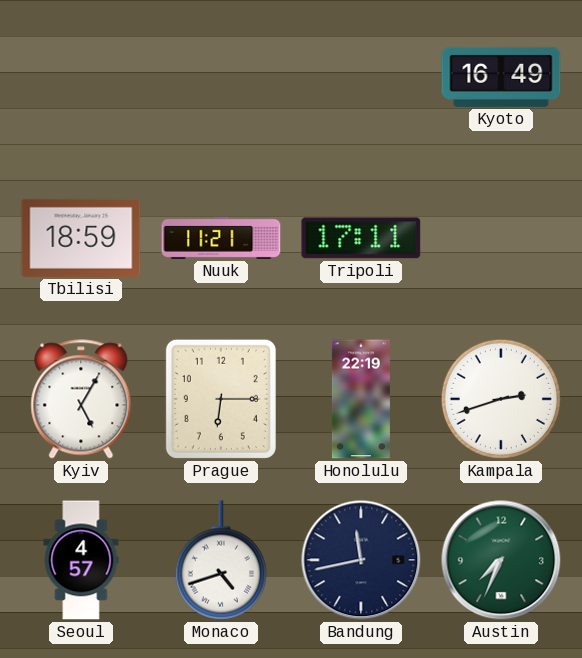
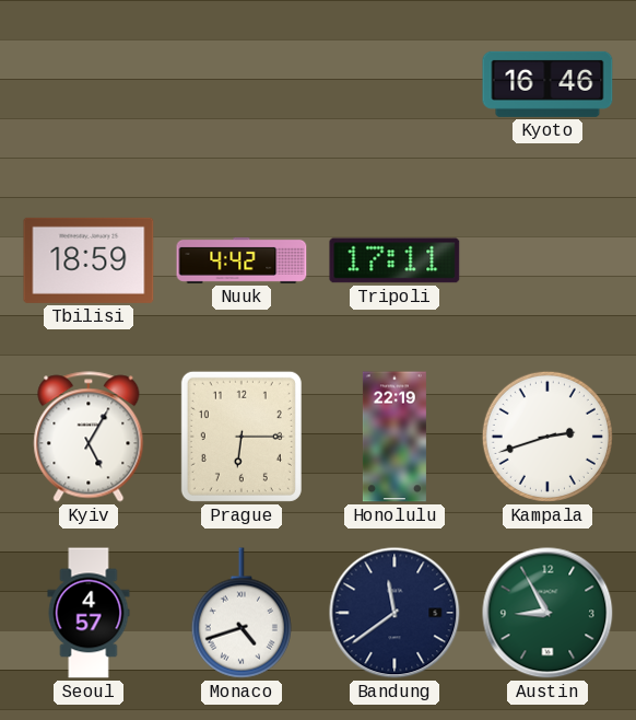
Kyoto: 16:49 -> 16:46 (547, 84)
Nuuk: 11:21 -> 4:42 (242, 260)
Bandung: 11:43 -> 11:39 (394, 613)
Austin: 7:34 -> 8:55 (547, 613)
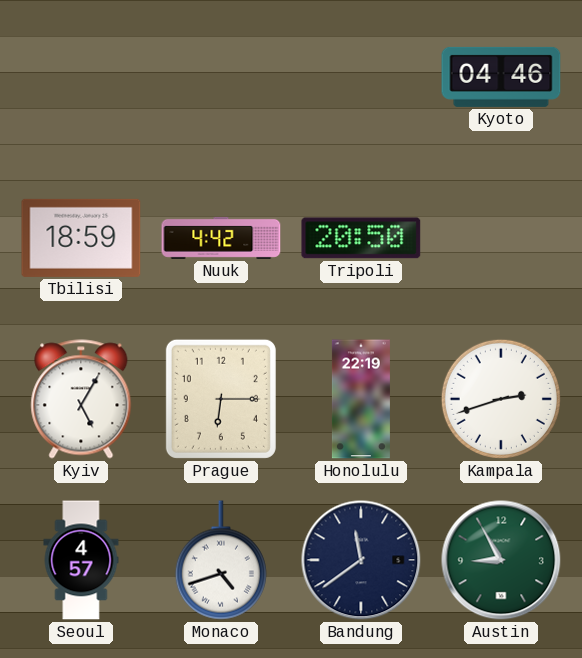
Kyoto: 16:46 -> 04:46 (501, 77)
Tripoli: 17:11 -> 20:50 (361, 238)
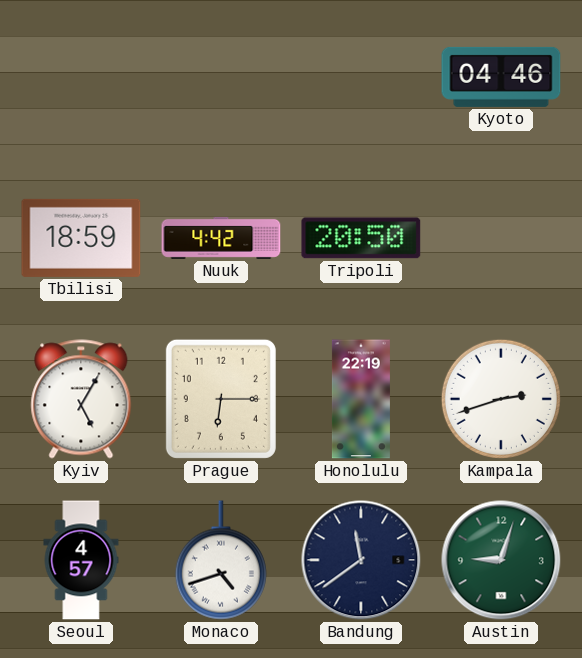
Austin: 8:55 -> 9:03 (501, 560)
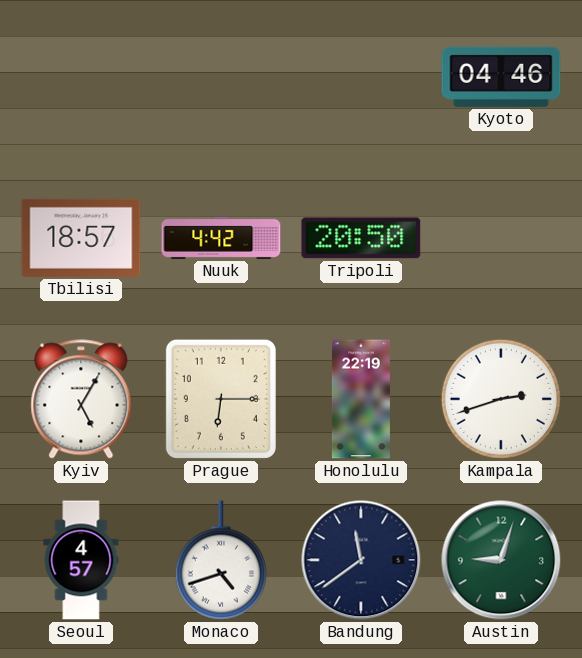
Tbilisi: 18:59 -> 18:57 (81, 238)
